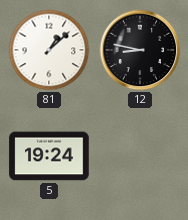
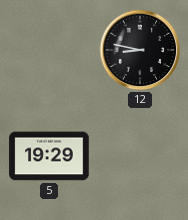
81: 1:08 -> none (49, 50)
5: 19:24 -> 19:29 (49, 156)
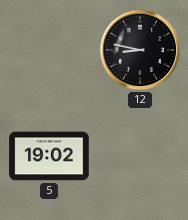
5: 19:29 -> 19:02 (49, 156)
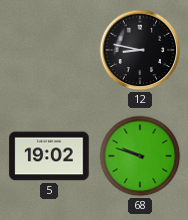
68: none -> 9:48 (140, 156)
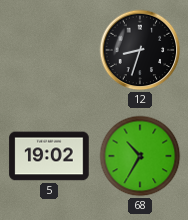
12: 8:47 -> 8:33 (140, 50)
68: 9:48 -> 10:35 (140, 156)
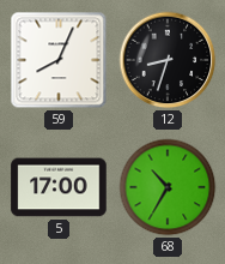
59: none -> 8:04 (59, 60)
5: 19:02 -> 17:00 (59, 187)
